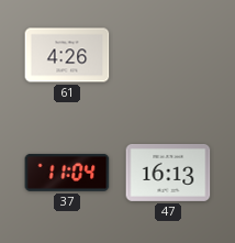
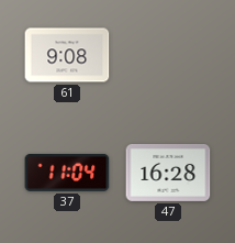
61: 4:26 -> 9:08 (67, 55)
47: 16:13 -> 16:28 (168, 173)
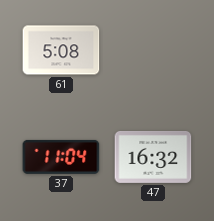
61: 9:08 -> 5:08 (61, 50)
47: 16:28 -> 16:32 (153, 157)
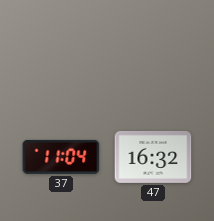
61: 5:08 -> none (61, 50)
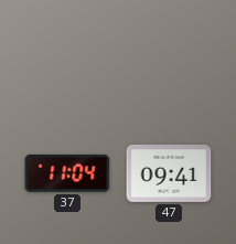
47: 16:32 -> 09:41 (169, 173)
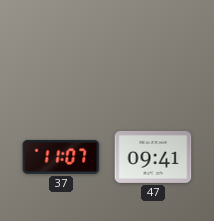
37: 11:04 -> 11:07 (61, 157)
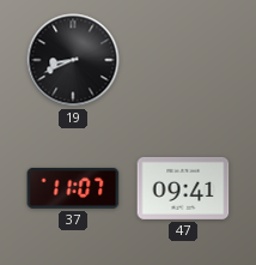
19: none -> 8:41 (73, 60)
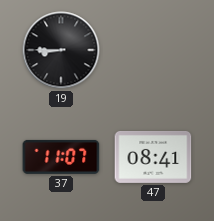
19: 8:41 -> 8:45 (61, 50)
47: 09:41 -> 08:41 (153, 157)
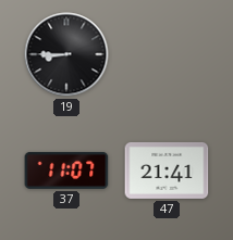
47: 08:41 -> 21:41 (167, 170)
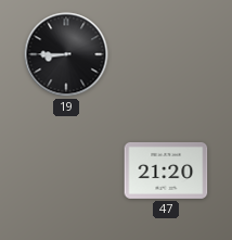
37: 11:07 -> none (66, 170)
47: 21:41 -> 21:20 (166, 170)
